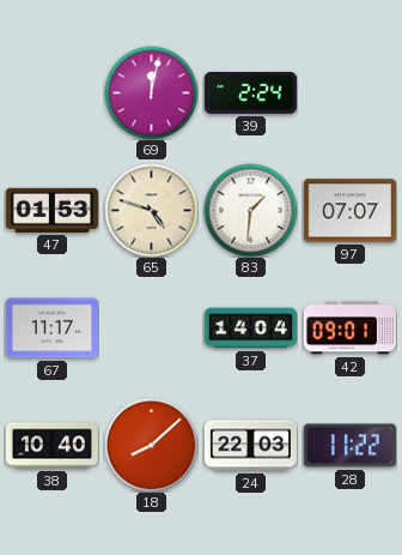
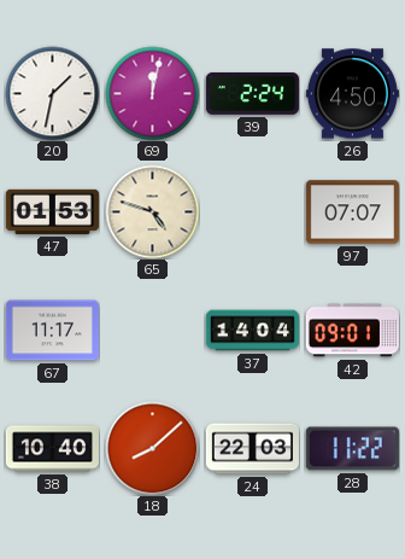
20: none -> 1:32 (52, 93)
26: none -> 4:50 (352, 94)
83: 1:31 -> none (250, 210)
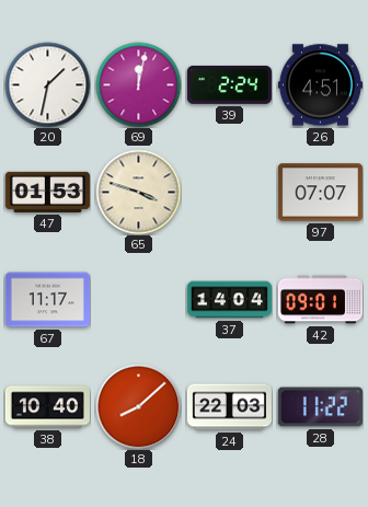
26: 4:50 -> 4:51 (320, 85)
65: 4:48 -> 3:48 (138, 192)
